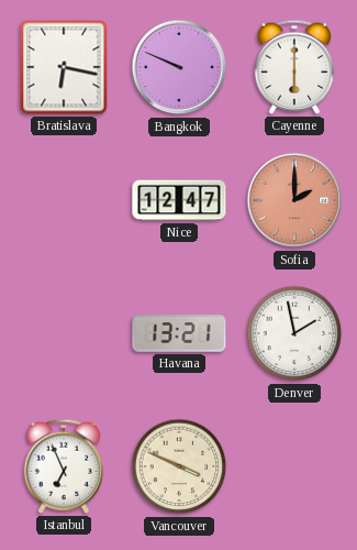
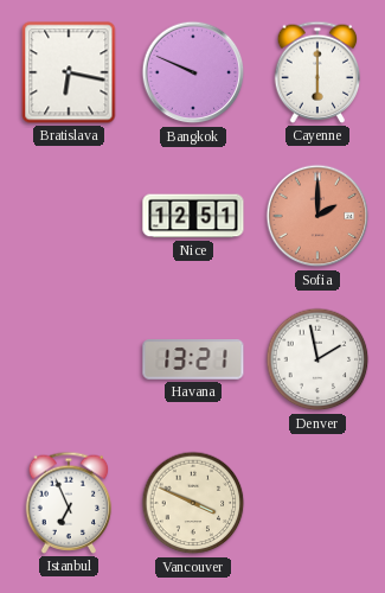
Nice: 12:47 -> 12:51 (193, 216)
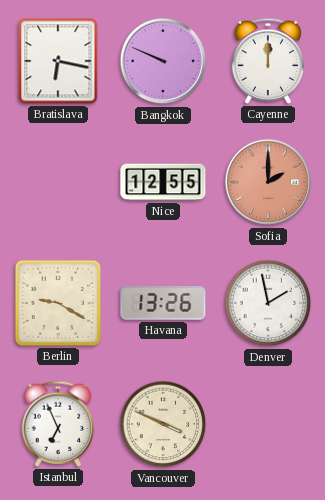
Cayenne: 6:00 -> 12:00 (268, 61)
Nice: 12:51 -> 12:55 (163, 182)
Berlin: none -> 9:20 (58, 303)
Havana: 13:21 -> 13:26 (163, 303)
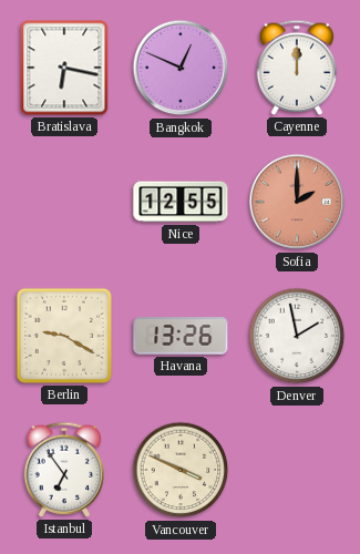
Bangkok: 9:49 -> 12:49 (181, 68)
Istanbul: 6:56 -> 6:54 (64, 470)
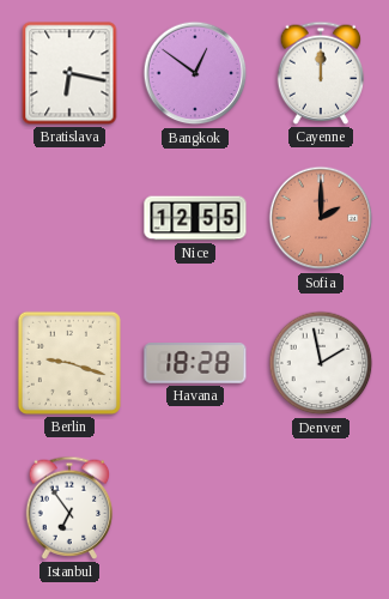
Bangkok: 12:49 -> 12:51 (195, 73)
Berlin: 9:20 -> 9:18 (69, 363)
Havana: 13:26 -> 18:28 (195, 363)
Vancouver: 3:49 -> none (181, 470)
